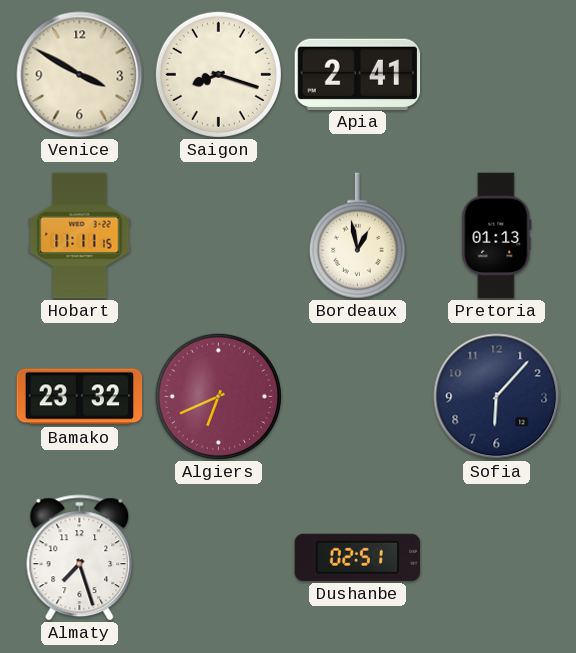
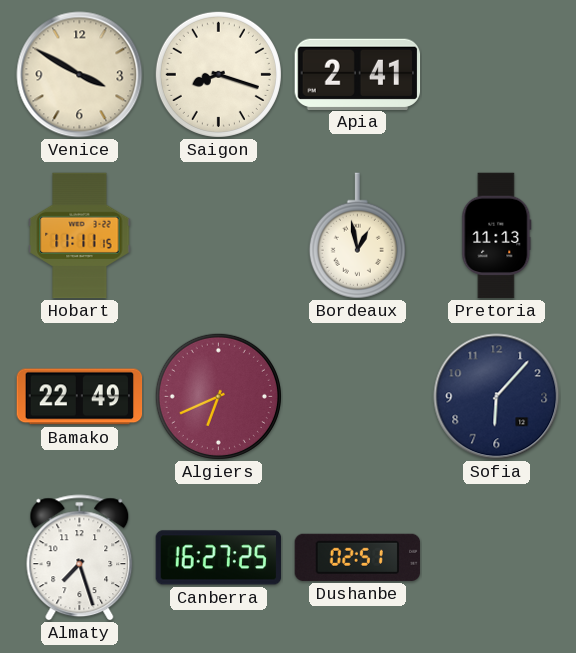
Pretoria: 01:13 -> 11:13 (497, 236)
Bamako: 23:32 -> 22:49 (80, 397)
Canberra: none -> 16:27 (219, 558)
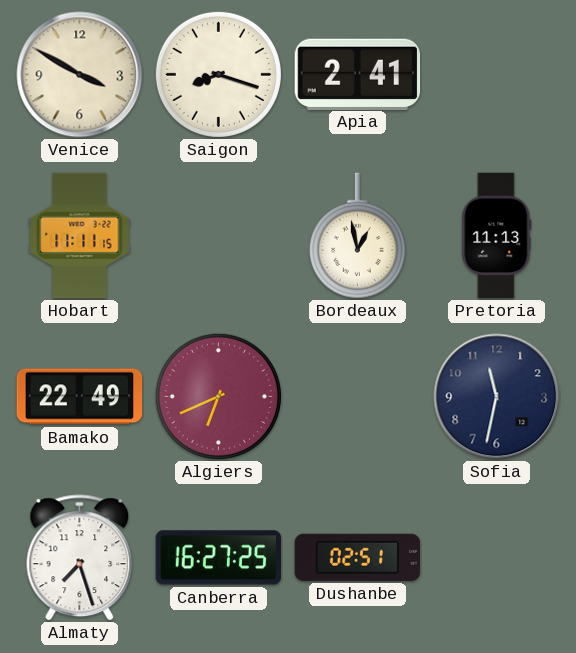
Sofia: 6:07 -> 11:32 (497, 397)
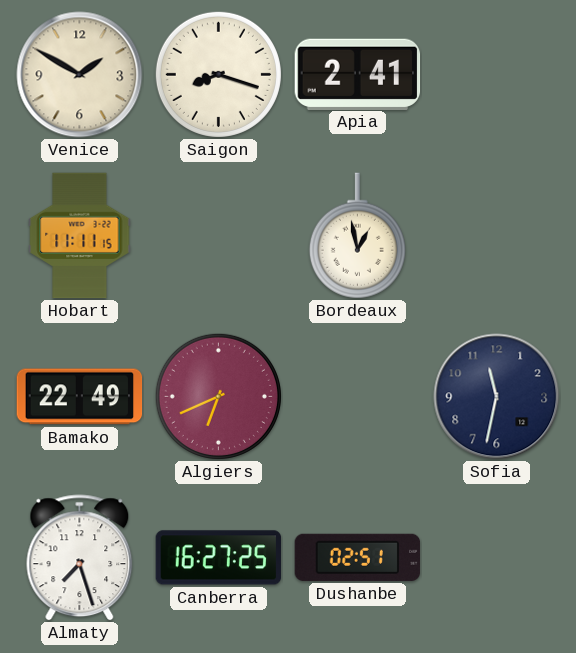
Venice: 3:50 -> 1:50 (80, 75)
Pretoria: 11:13 -> none (497, 236)
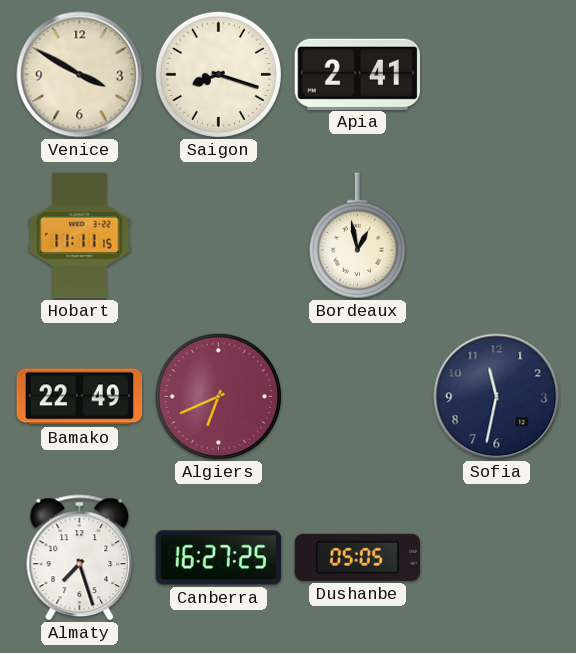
Venice: 1:50 -> 3:50 (80, 75)
Dushanbe: 02:51 -> 05:05 (358, 557)
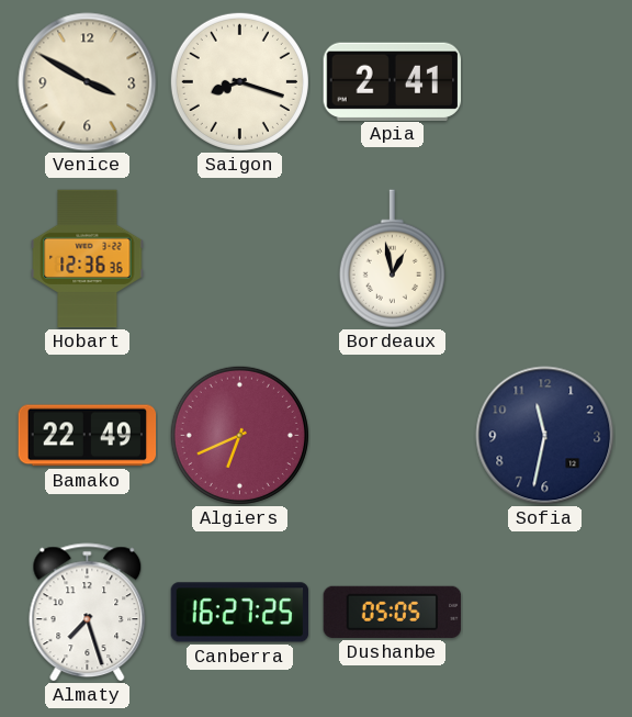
Hobart: 11:11 -> 12:36 (88, 259)
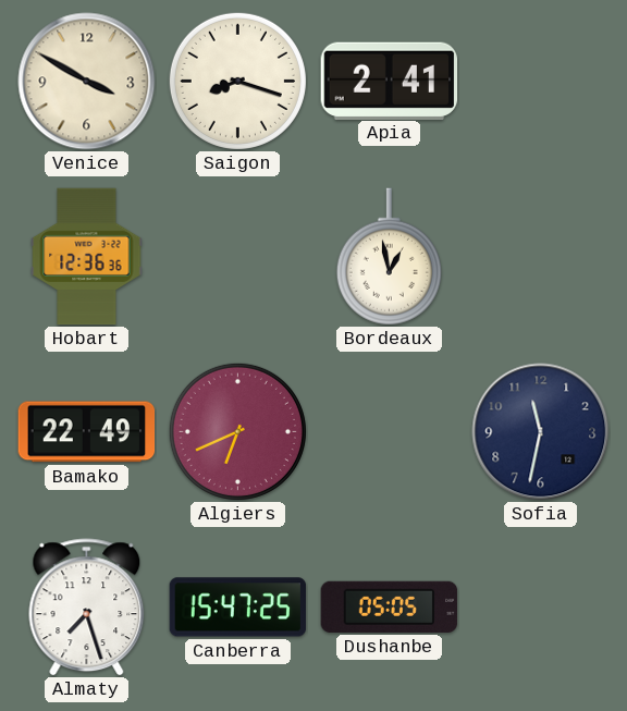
Canberra: 16:27 -> 15:47 (238, 608)
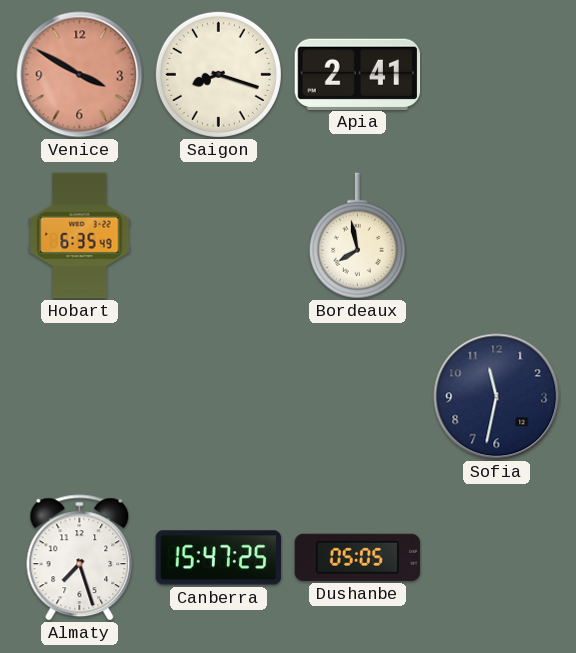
Venice dial: cream -> salmon (80, 75)
Hobart: 12:36 -> 6:35 (80, 236)
Bordeaux: 12:58 -> 7:58 (357, 236)
Bamako: 22:49 -> none (87, 432)
Algiers: 6:41 -> none (237, 431)
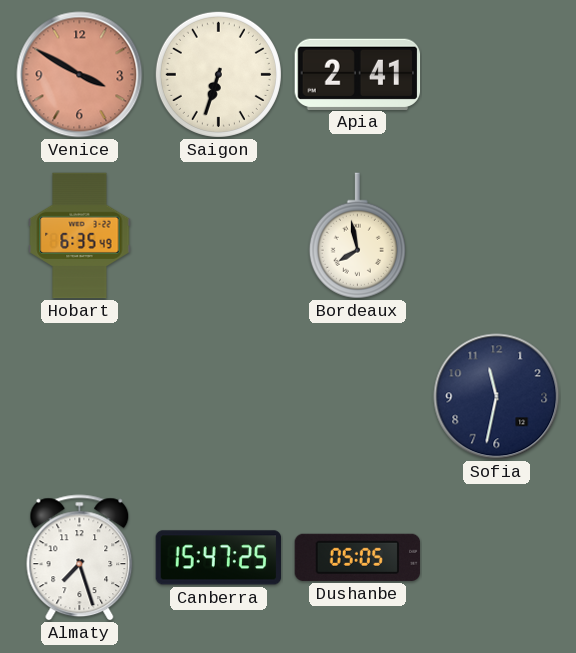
Saigon: 8:18 -> 6:33 (218, 74)
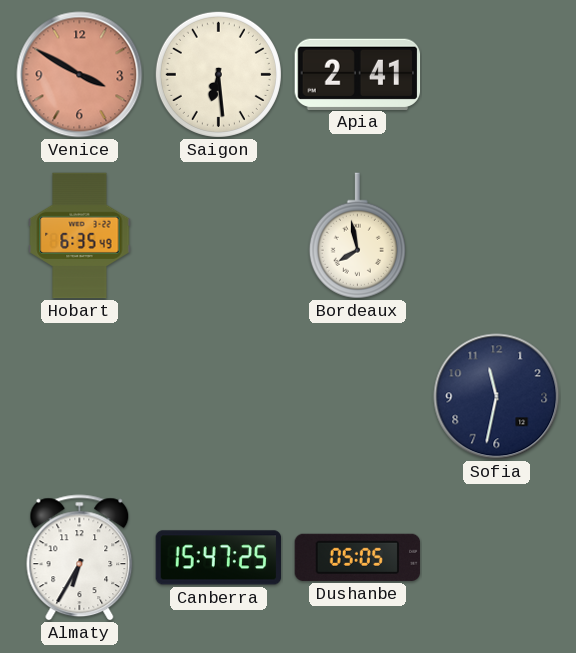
Saigon: 6:33 -> 6:29 (218, 74)
Almaty: 7:27 -> 6:35 (80, 558)
